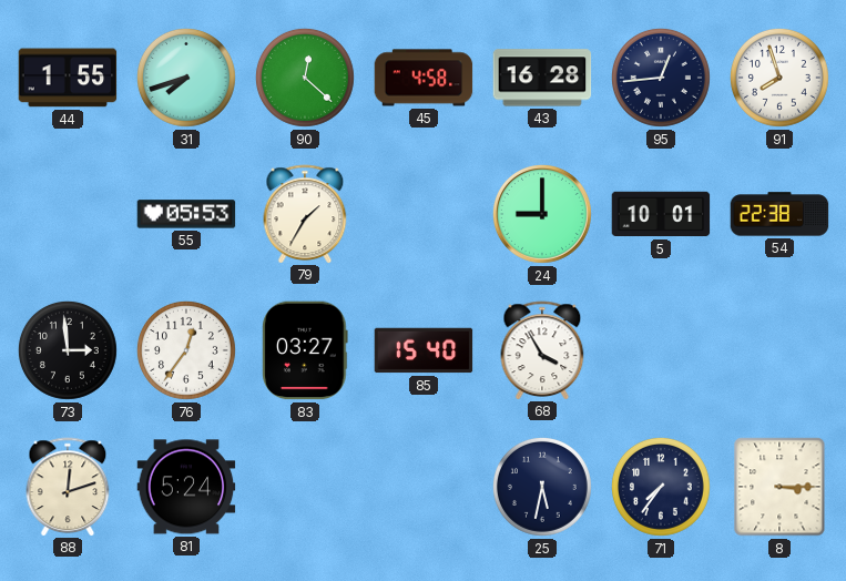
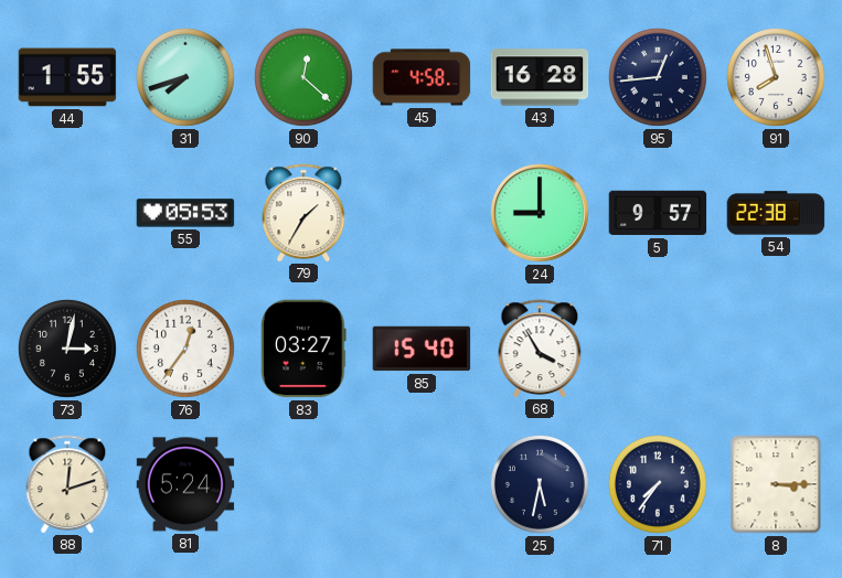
5: 10:01 -> 9:57 (658, 213)
73: 2:59 -> 3:02 (67, 349)
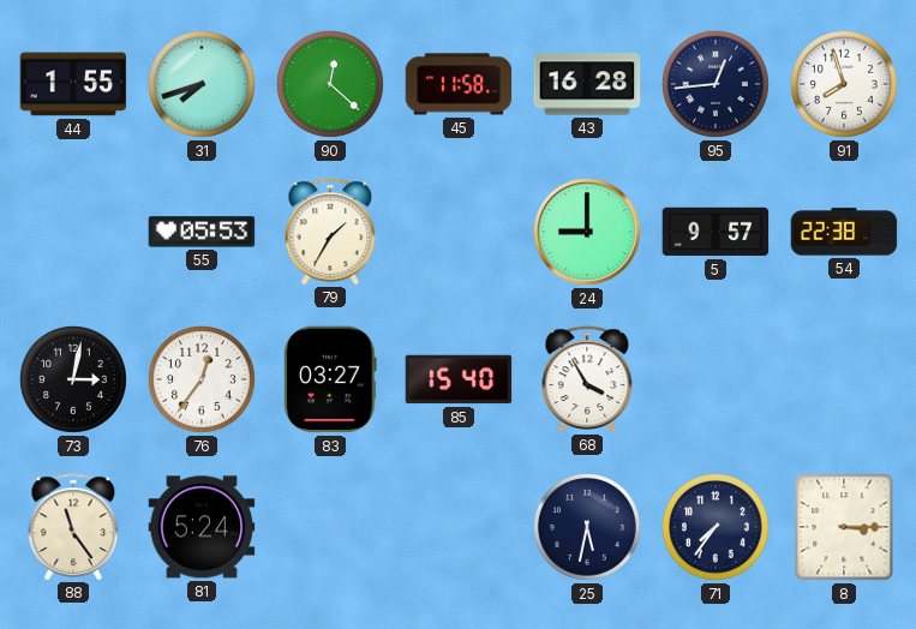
45: 4:58 -> 11:58 (459, 84)
88: 12:12 -> 11:24 (73, 527)
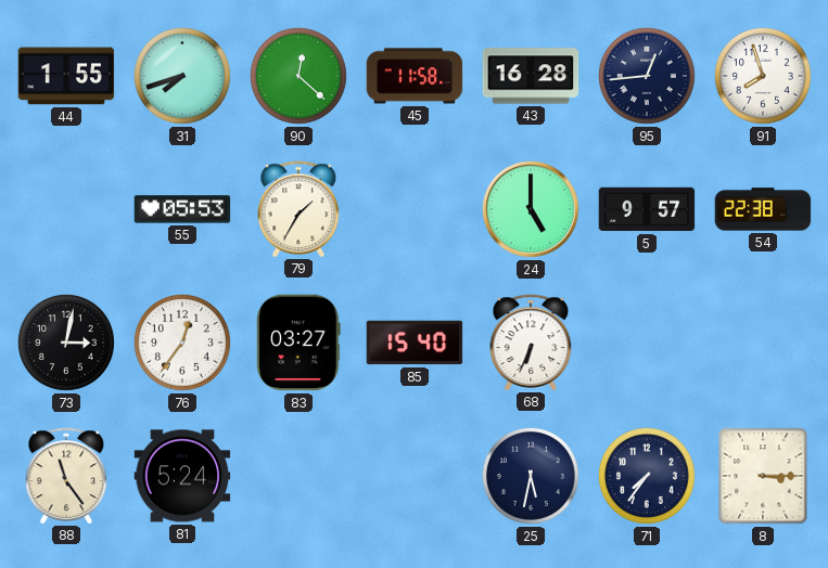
24: 9:00 -> 5:00 (531, 209)
68: 3:55 -> 6:34 (531, 343)
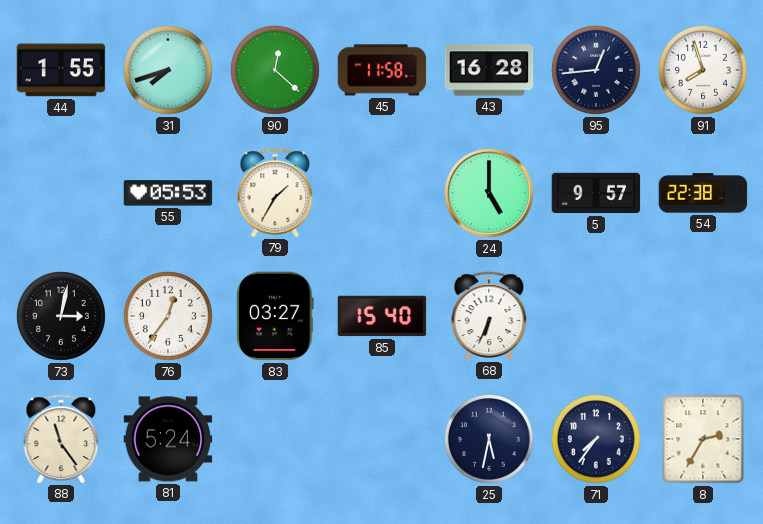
8: 3:15 -> 2:35 (703, 439)
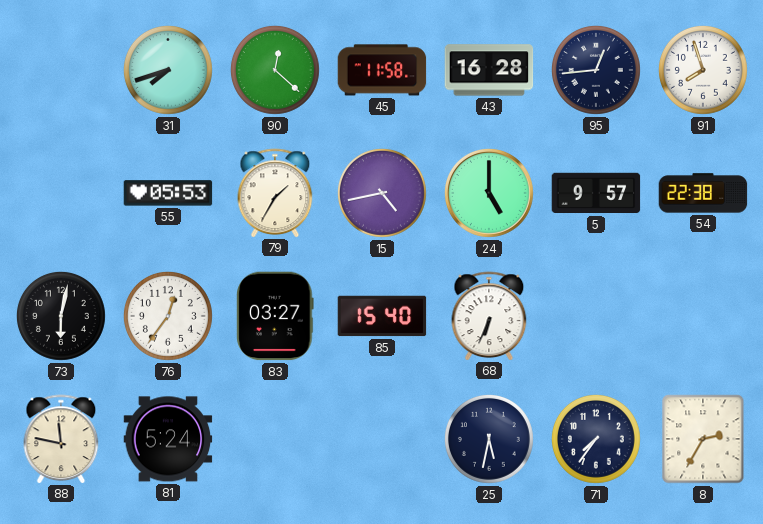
44: 1:55 -> none (61, 70)
15: none -> 4:43 (382, 193)
73: 3:02 -> 6:02 (61, 316)
88: 11:24 -> 11:47 (61, 439)
